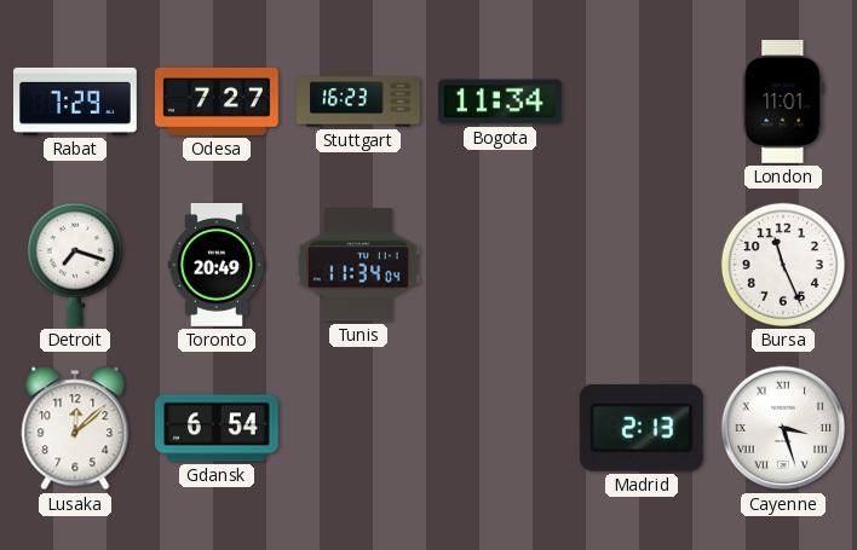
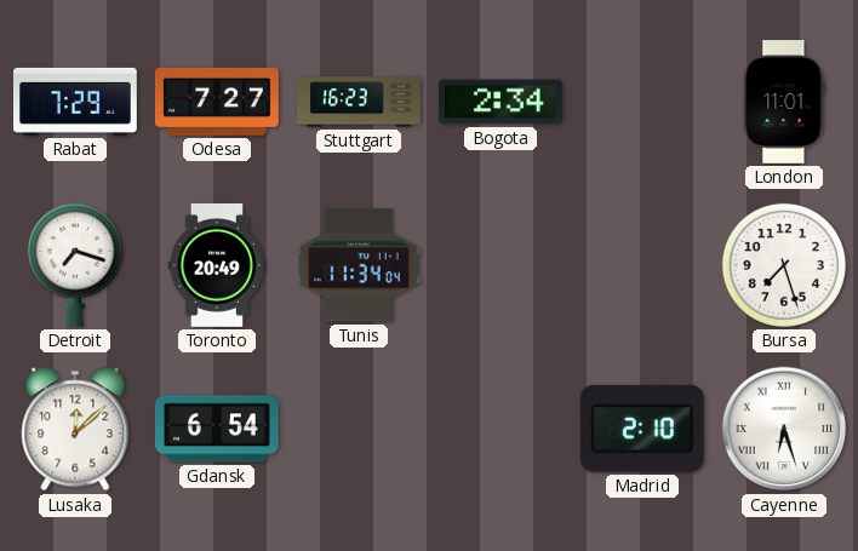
Bogota: 11:34 -> 2:34 (501, 102)
Bursa: 11:26 -> 7:27 (784, 265)
Madrid: 2:13 -> 2:10 (642, 429)
Cayenne: 3:27 -> 6:27 (784, 429)
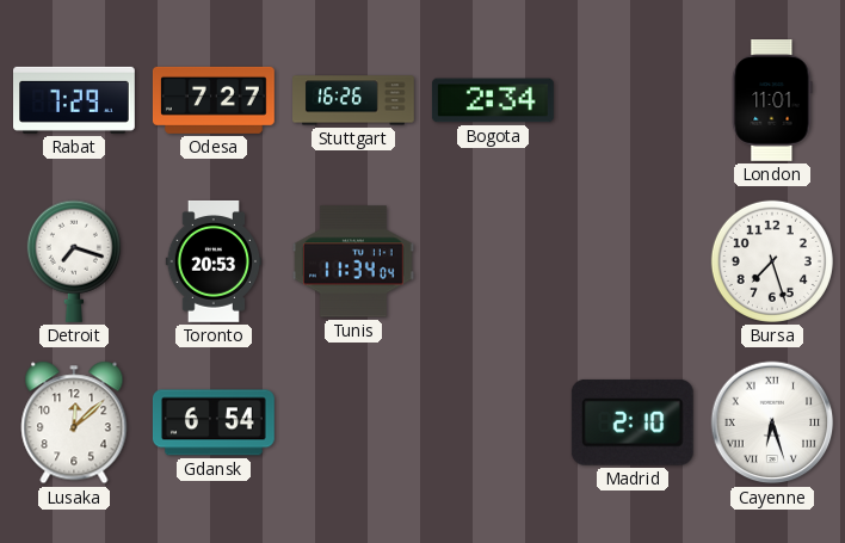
Stuttgart: 16:23 -> 16:26 (354, 100)
Toronto: 20:49 -> 20:53 (212, 261)
